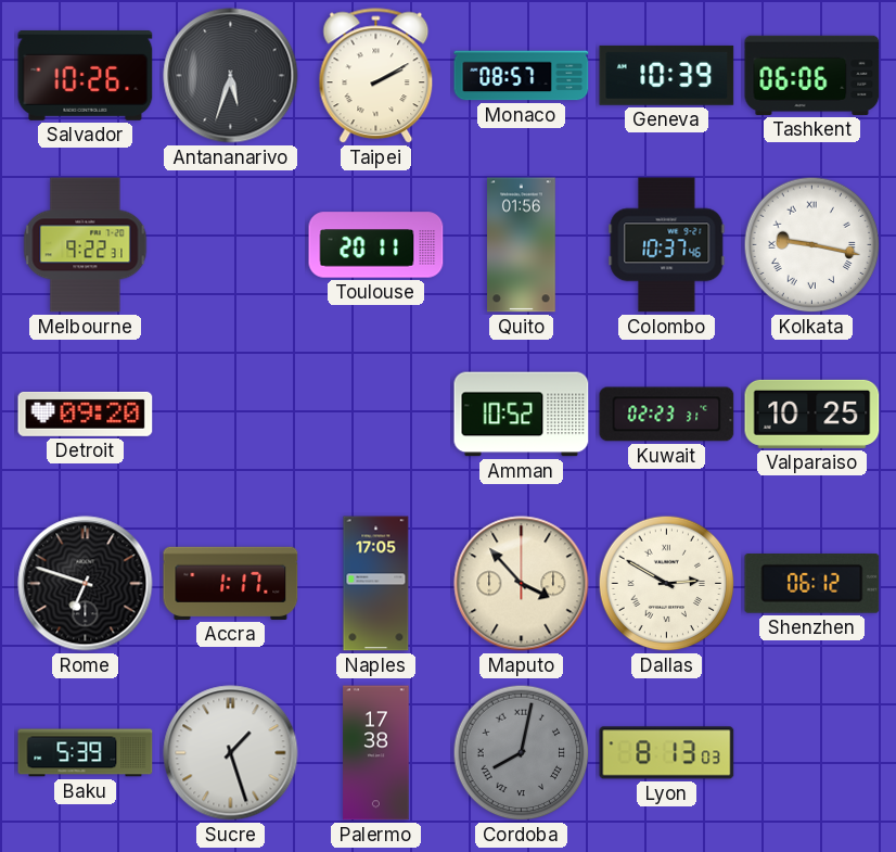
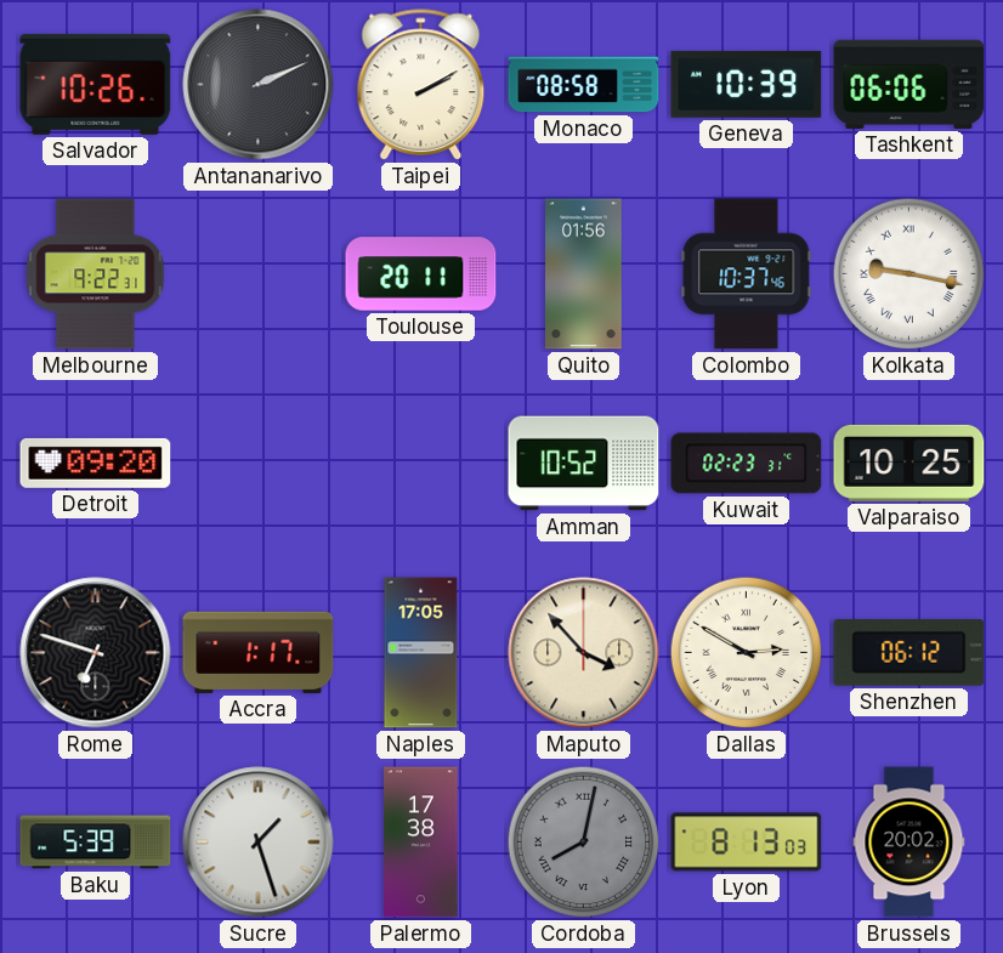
Antananarivo: 5:33 -> 2:11 (259, 85)
Monaco: 08:57 -> 08:58 (584, 85)
Brussels: none -> 20:02 (909, 843)
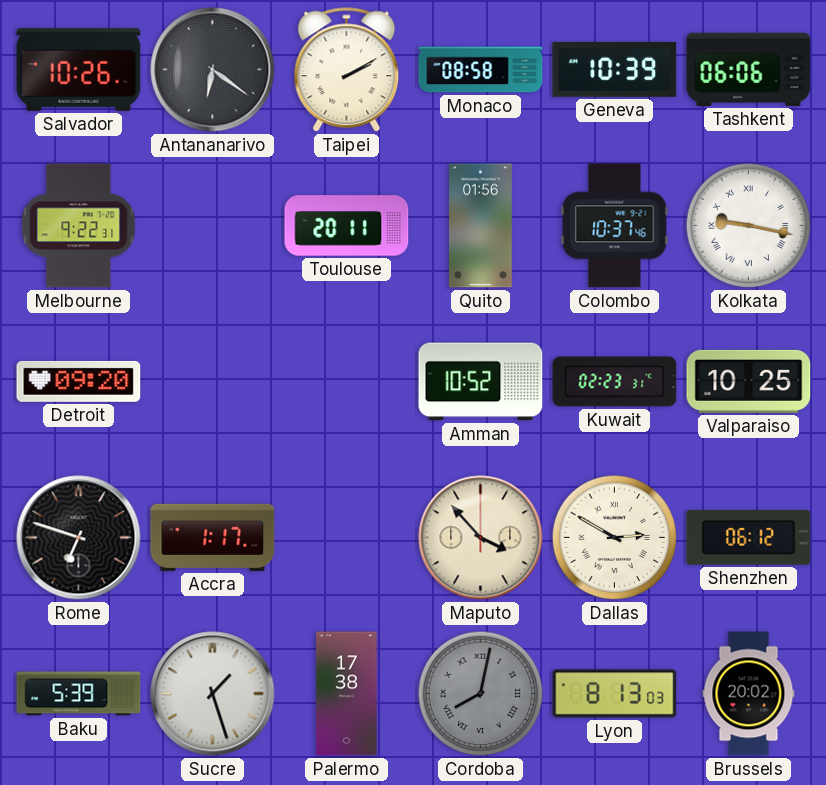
Antananarivo: 2:11 -> 6:21 (213, 70)
Naples: 17:05 -> none (421, 653)
